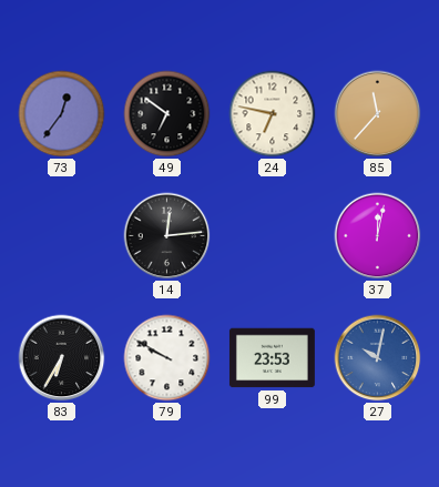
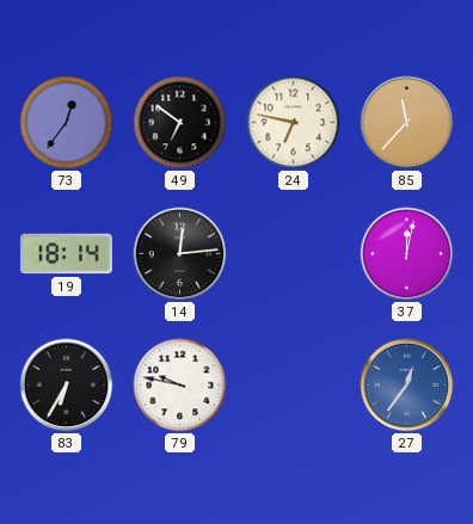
19: none -> 18:14 (66, 254)
79: 9:50 -> 9:47 (180, 386)
99: 23:53 -> none (272, 358)
27: 10:02 -> 12:36 (407, 386)
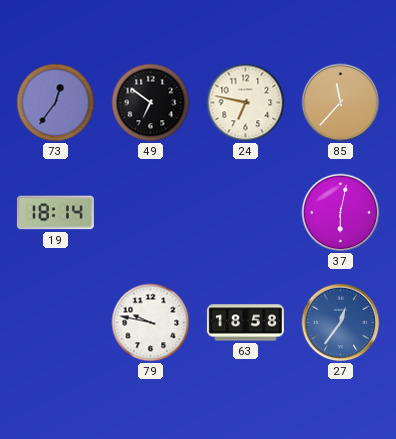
14: 12:14 -> none (180, 254)
37: 12:02 -> 6:02 (341, 213)
83: 6:35 -> none (67, 386)
63: none -> 18:58 (245, 323)
